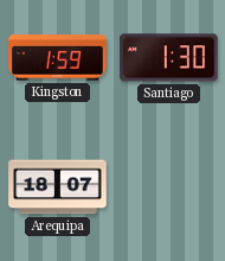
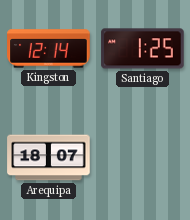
Kingston: 1:59 -> 12:14 (49, 49)
Santiago: 1:30 -> 1:25 (143, 49)
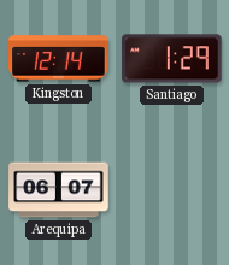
Santiago: 1:25 -> 1:29 (172, 59)
Arequipa: 18:07 -> 06:07 (59, 190)
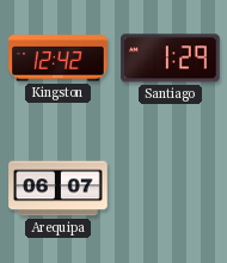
Kingston: 12:14 -> 12:42 (59, 59)
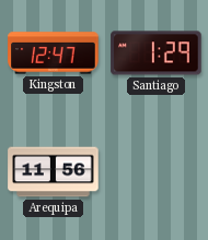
Kingston: 12:42 -> 12:47 (54, 53)
Arequipa: 06:07 -> 11:56 (54, 172)
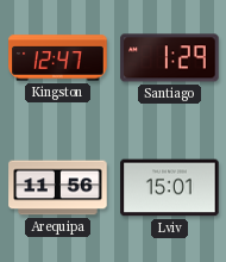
Lviv: none -> 15:01 (170, 188)
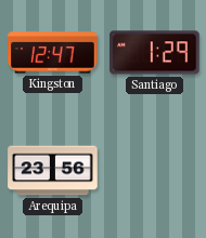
Arequipa: 11:56 -> 23:56 (53, 171)
Lviv: 15:01 -> none (170, 188)
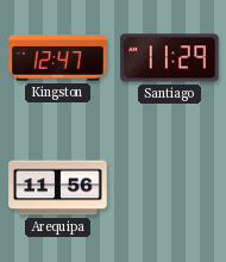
Santiago: 1:29 -> 11:29 (170, 58)
Arequipa: 23:56 -> 11:56 (58, 188)
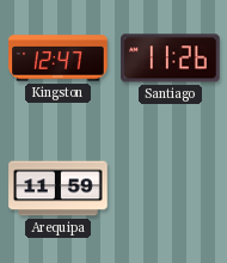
Santiago: 11:29 -> 11:26 (171, 59)
Arequipa: 11:56 -> 11:59 (59, 189)
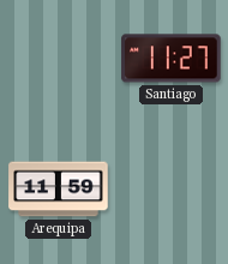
Kingston: 12:47 -> none (59, 59)
Santiago: 11:26 -> 11:27 (172, 59)
